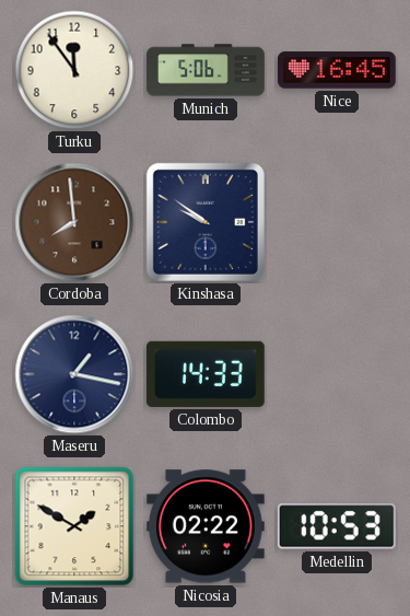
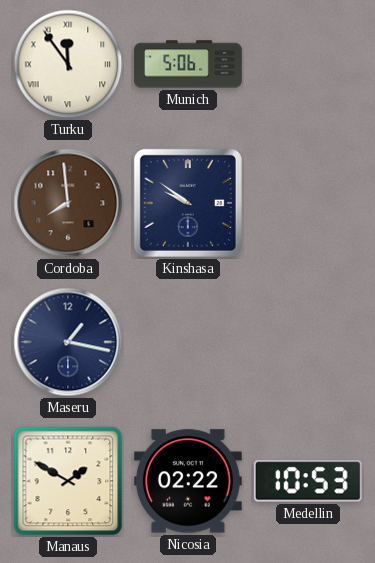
Turku numerals: Arabic -> Roman (68, 64)
Nice: 16:45 -> none (337, 70)
Colombo: 14:33 -> none (206, 374)
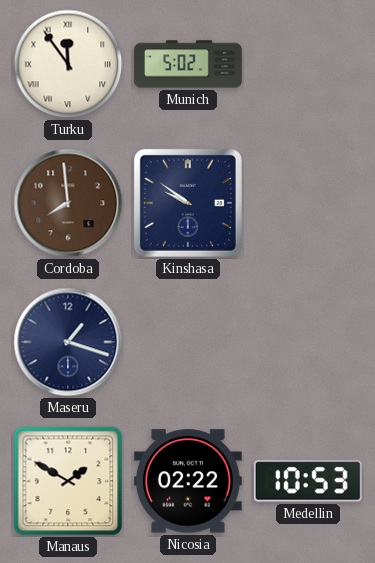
Munich: 5:06 -> 5:02 (188, 64)
Maseru: 1:17 -> 1:18 (68, 342)
